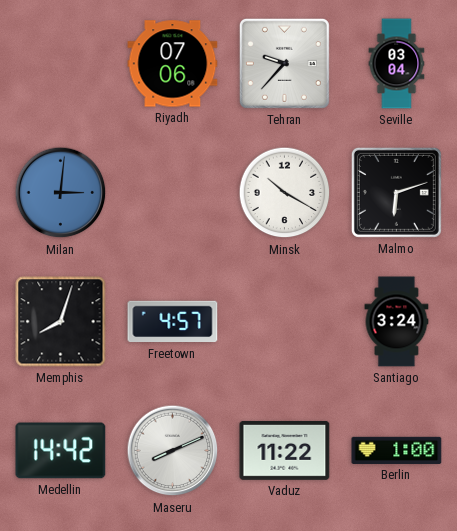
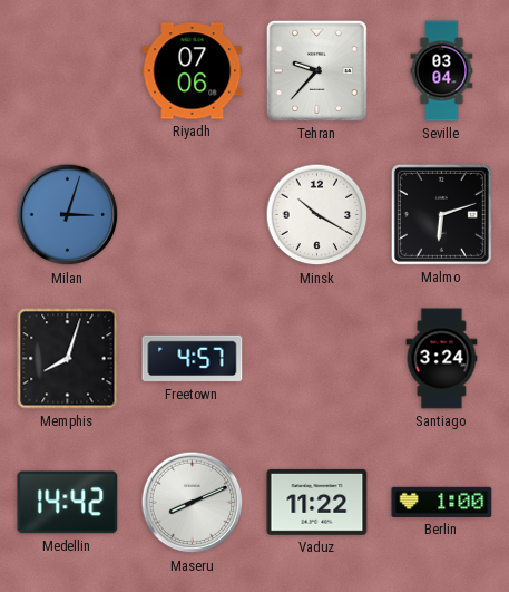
Milan: 3:01 -> 3:03 (68, 215)
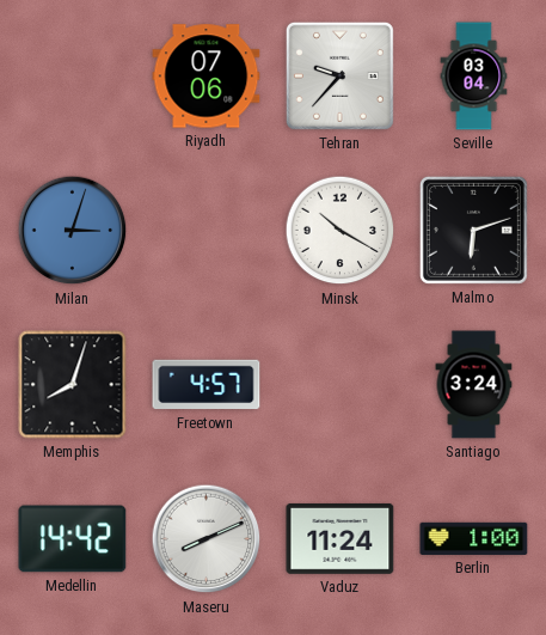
Vaduz: 11:22 -> 11:24 (341, 538)
